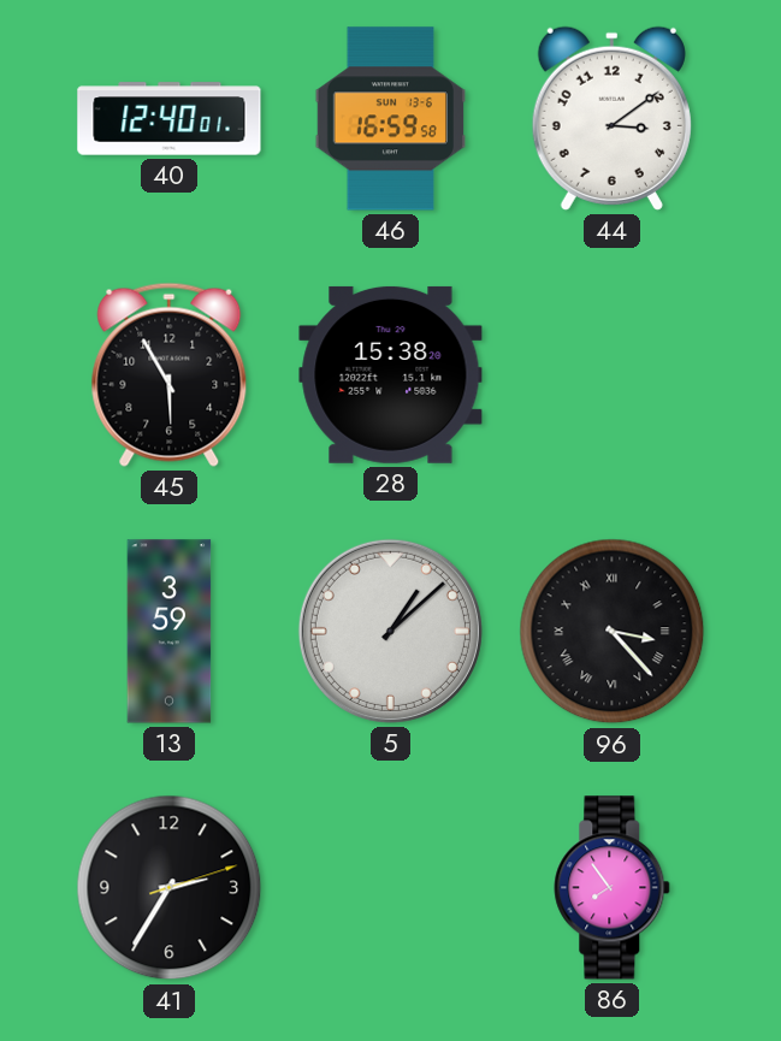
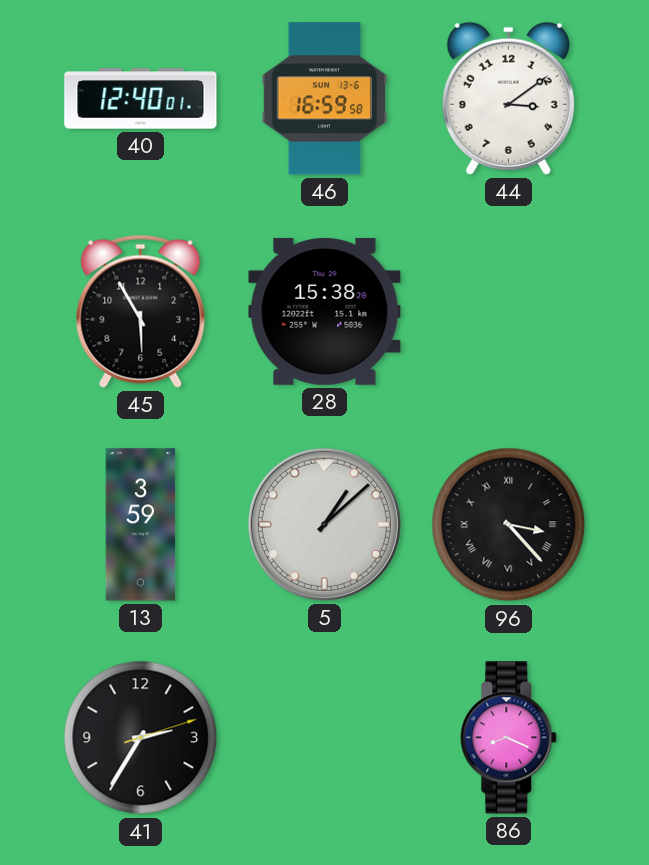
86: 7:54 -> 8:19 (509, 738)
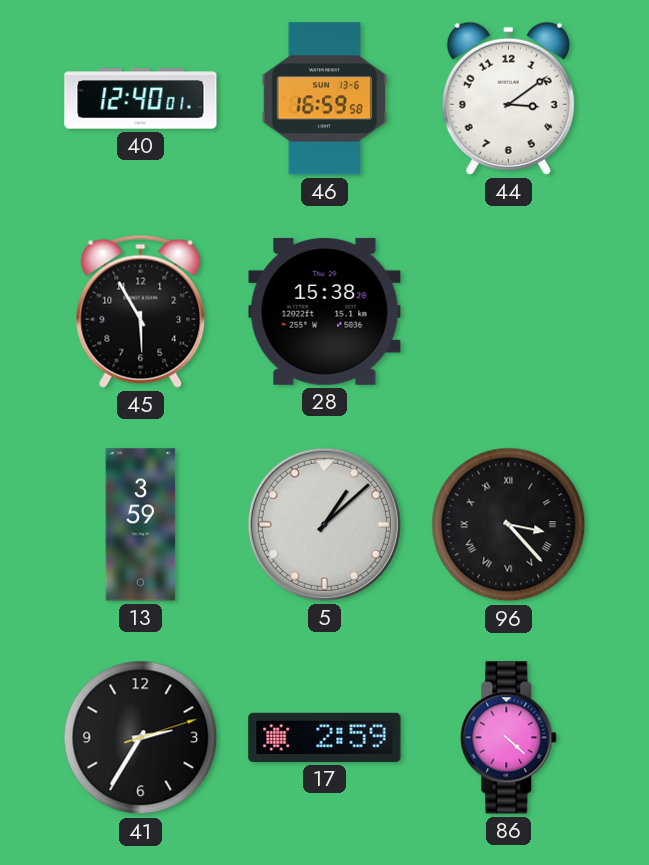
17: none -> 2:59 (325, 737)
86: 8:19 -> 4:22 (509, 738)
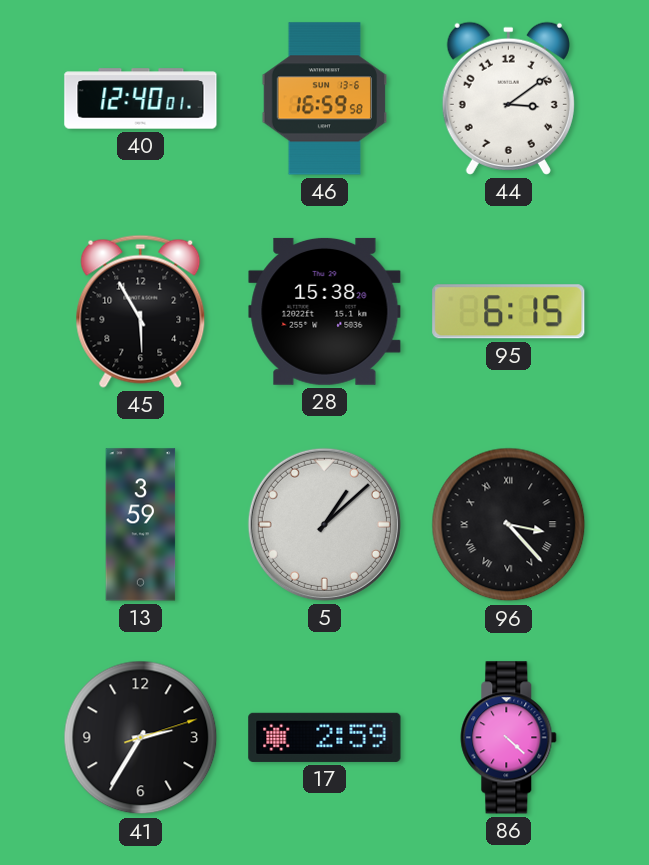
95: none -> 6:15 (509, 312)
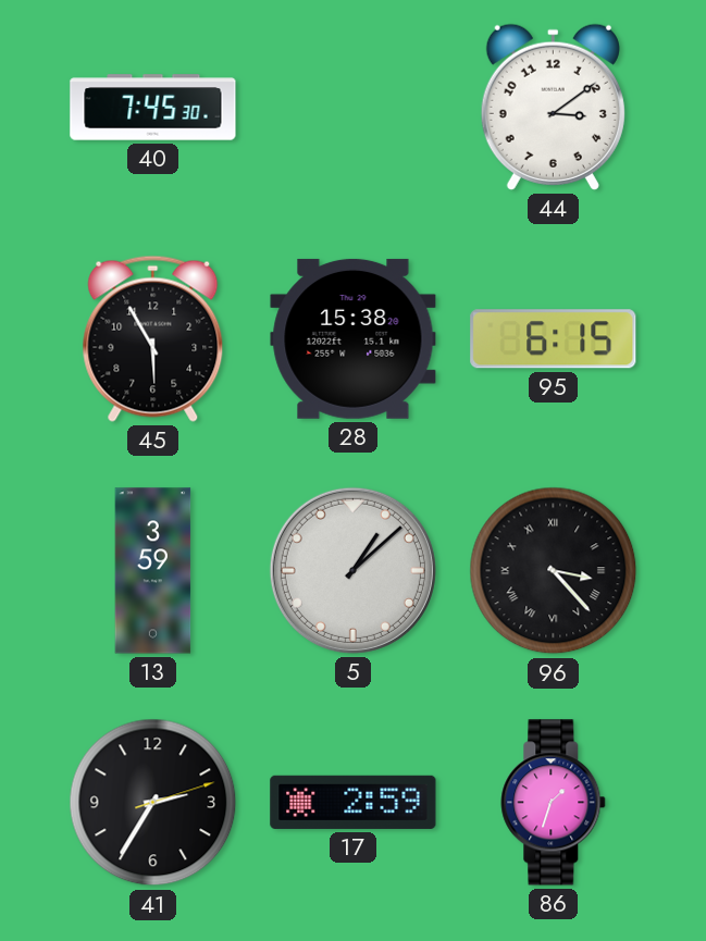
40: 12:40 -> 7:45 (153, 108)
46: 16:59 -> none (324, 99)
86: 4:22 -> 1:33 (554, 803)
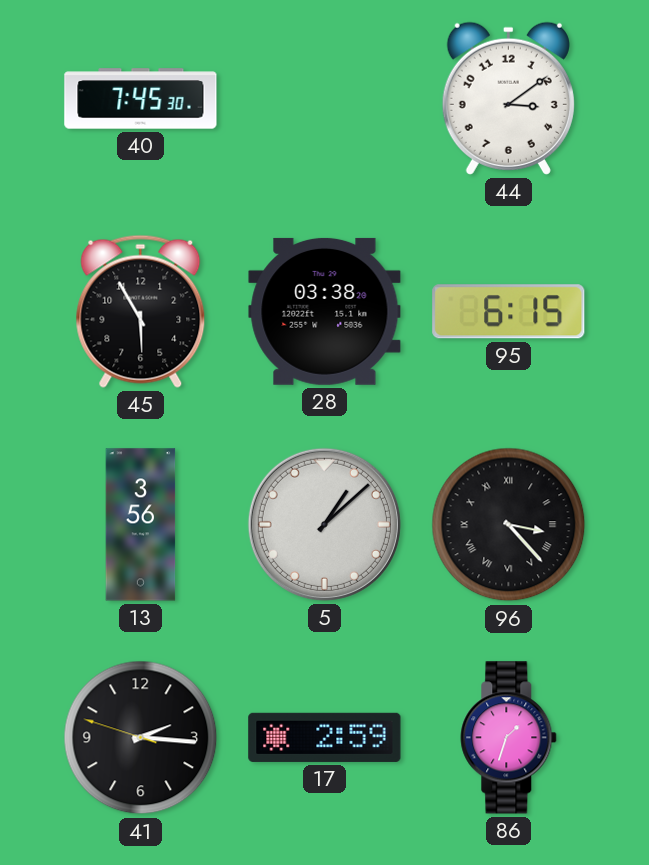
28: 15:38 -> 03:38 (325, 311)
13: 3:59 -> 3:56 (141, 525)
41: 2:35 -> 2:15 (141, 738)
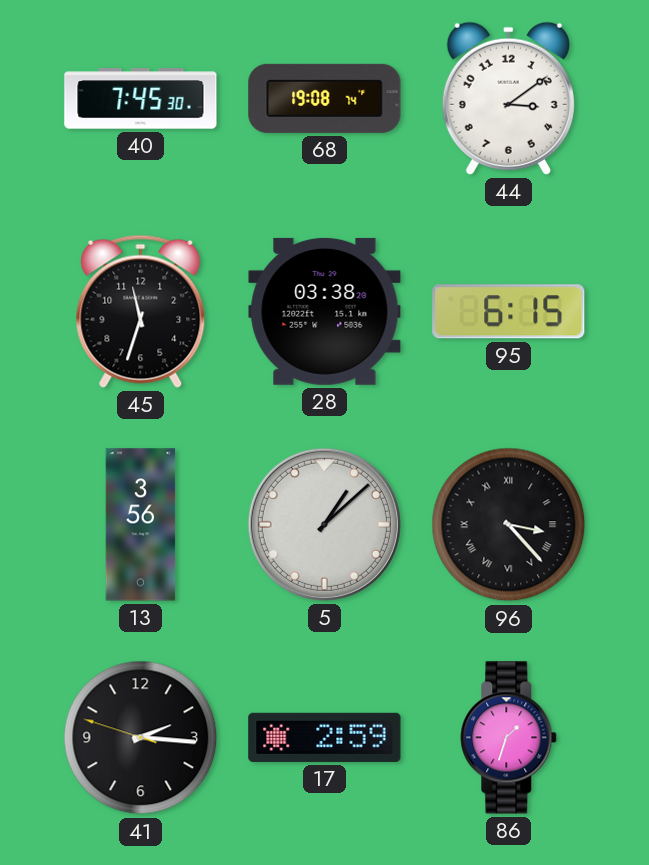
68: none -> 19:08 (325, 98)
45: 5:55 -> 11:33 (141, 311)
